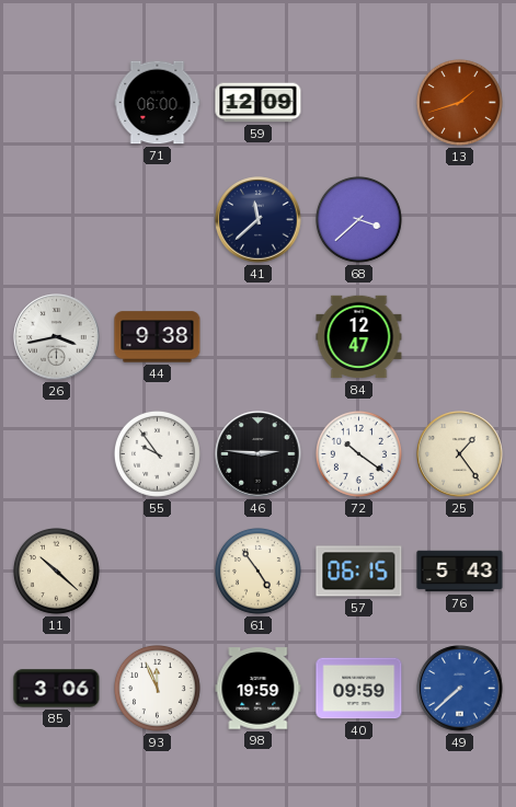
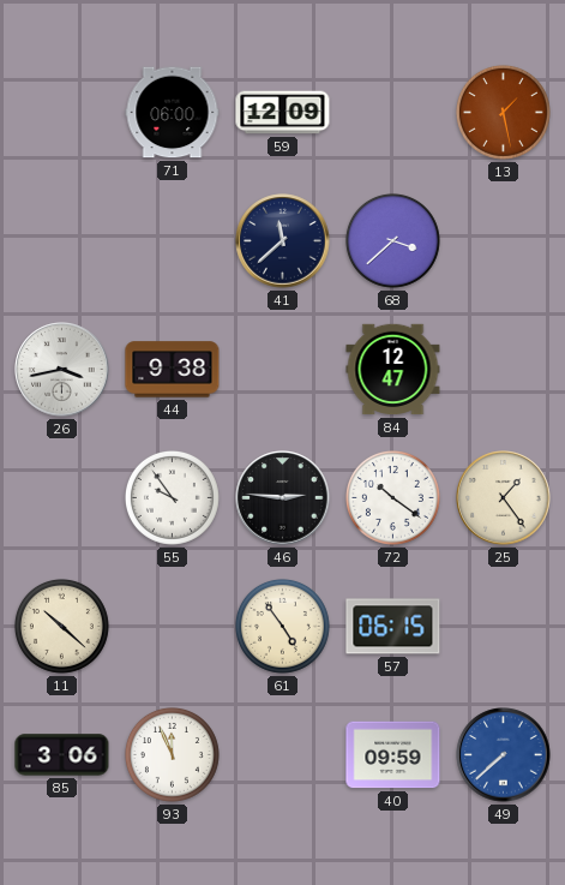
13: 1:42 -> 1:28 (503, 112)
76: 5:43 -> none (460, 572)
98: 19:59 -> none (259, 689)
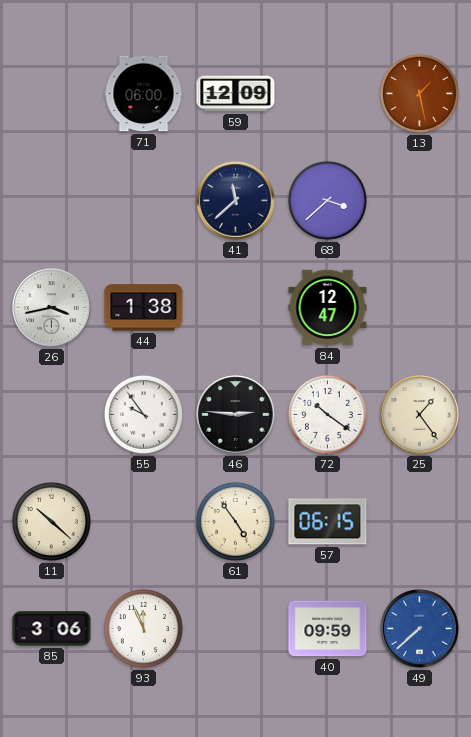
44: 9:38 -> 1:38 (144, 308)
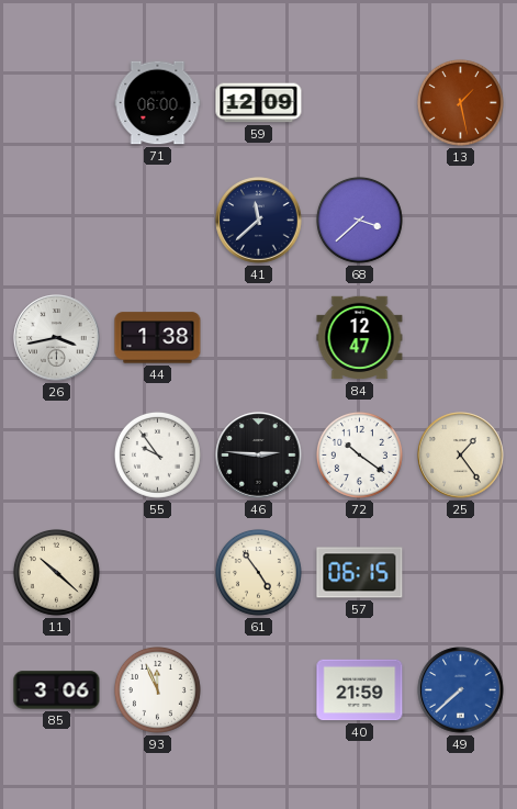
40: 09:59 -> 21:59 (360, 690)
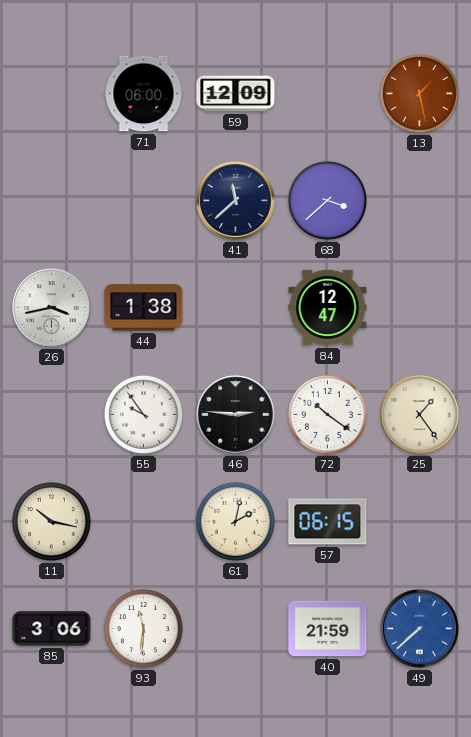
11: 10:22 -> 10:17 (51, 521)
61: 4:54 -> 2:02 (235, 521)
93: 11:56 -> 11:31 (143, 628)
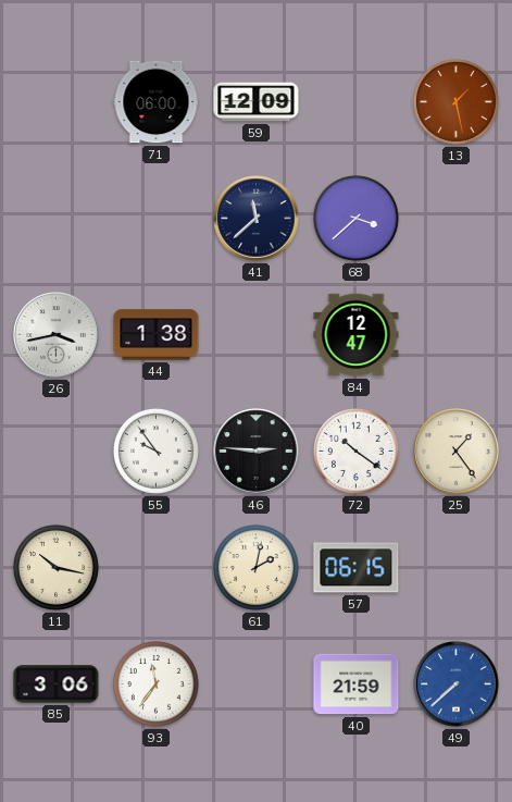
93: 11:31 -> 11:36 (155, 683)
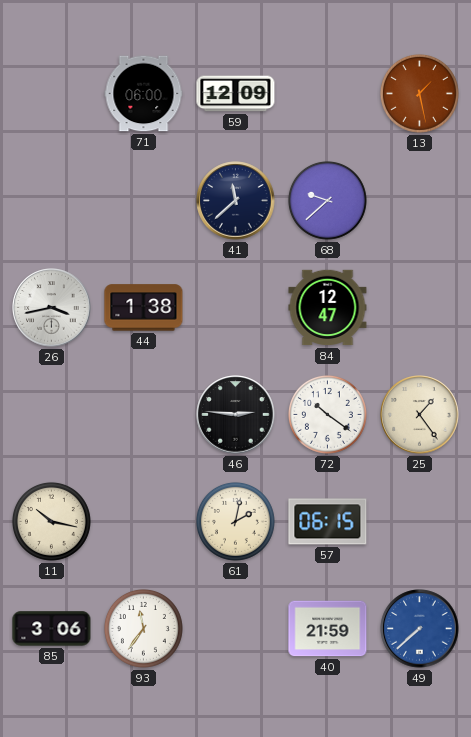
68: 3:38 -> 9:38 (327, 200)
55: 9:54 -> none (155, 451)
